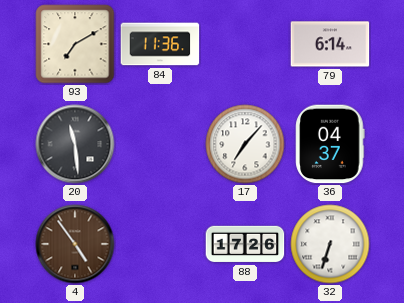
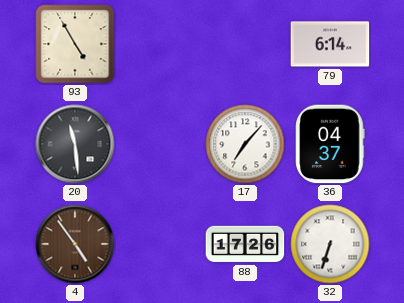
93: 7:10 -> 4:55 (75, 44)
84: 11:36 -> none (160, 44)
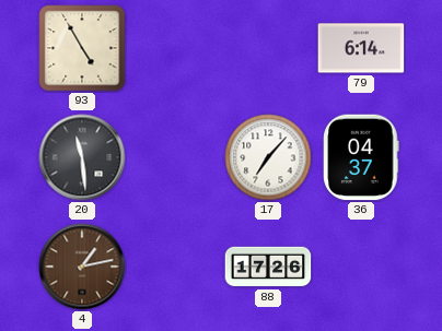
4: 4:54 -> 1:13 (82, 267)
32: 6:33 -> none (330, 244)
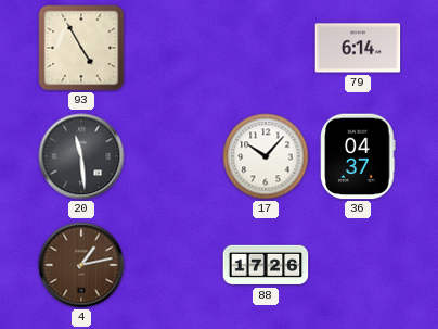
17: 7:07 -> 10:07 (266, 156)
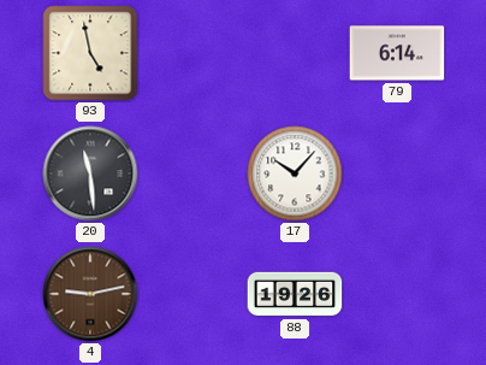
93: 4:55 -> 4:58 (90, 53)
36: 04:37 -> none (358, 156)
4: 1:13 -> 9:13 (90, 294)
88: 17:26 -> 19:26 (295, 294)
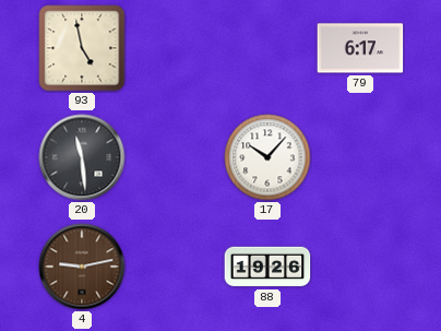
79: 6:14 -> 6:17 (360, 48)
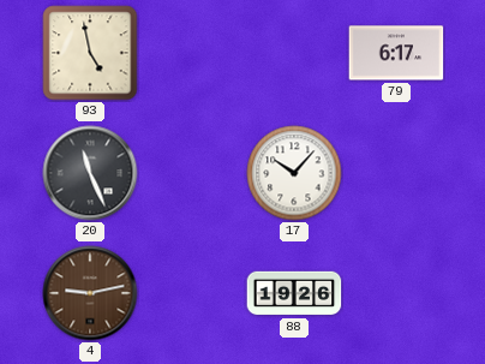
20: 11:29 -> 11:26 (90, 173)
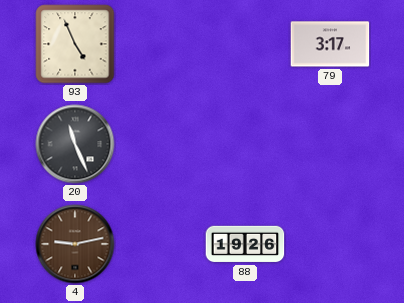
93: 4:58 -> 4:56 (75, 44)
79: 6:17 -> 3:17 (330, 44)
17: 10:07 -> none (294, 173)
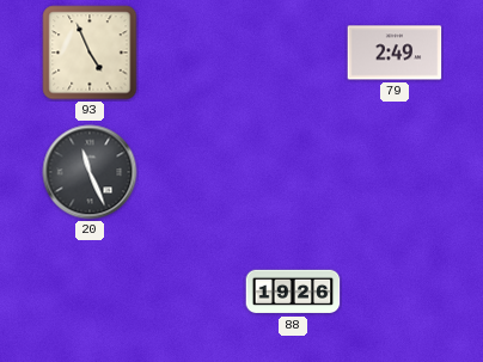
79: 3:17 -> 2:49 (395, 53)
4: 9:13 -> none (75, 244)
